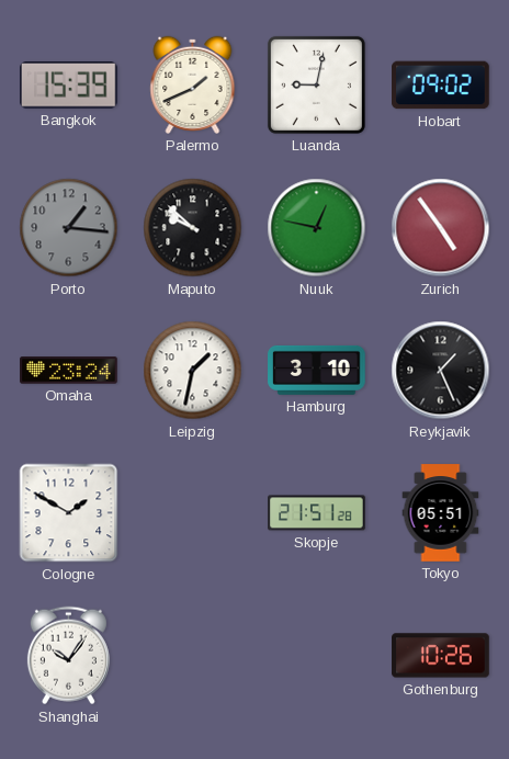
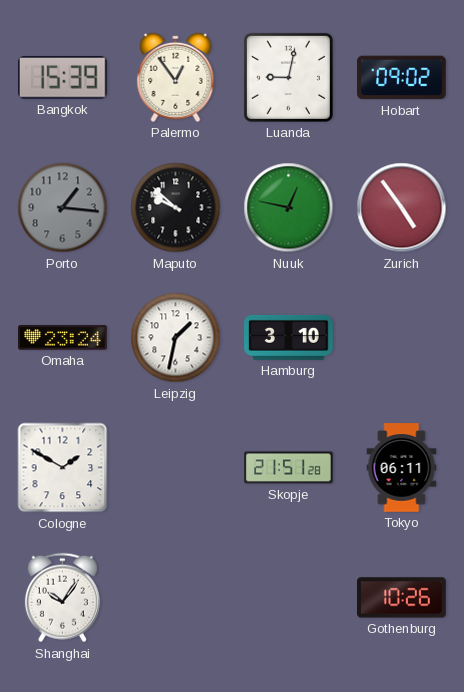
Palermo: 1:41 -> 12:54 (176, 77)
Reykjavik: 1:26 -> none (441, 371)
Tokyo: 05:51 -> 06:11 (402, 468)
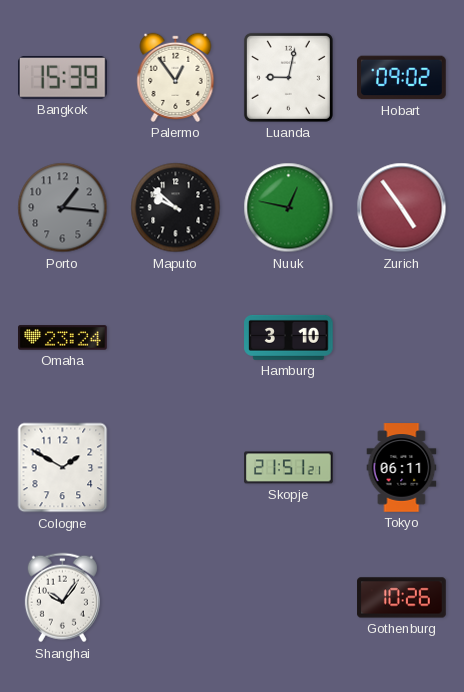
Leipzig: 1:32 -> none (176, 338)
Skopje: 21:51:28 -> 21:51:21 (289, 468)
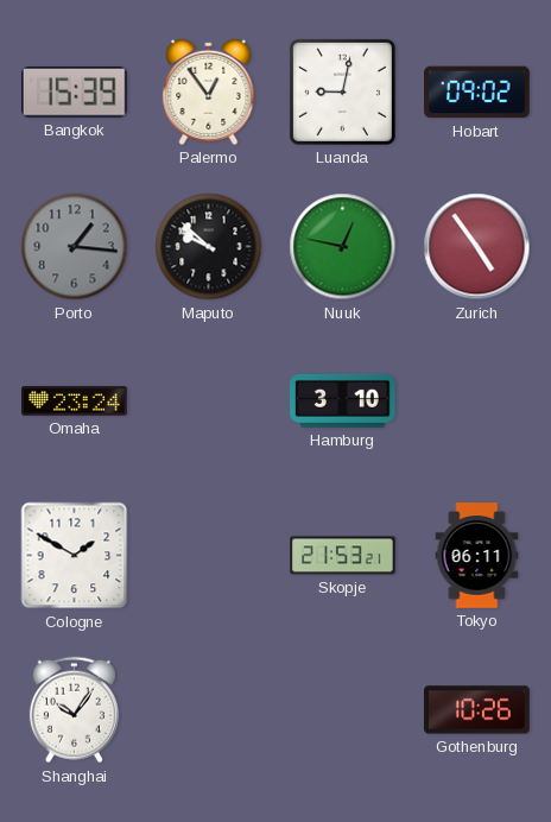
Skopje: 21:51 -> 21:53 (343, 556)
